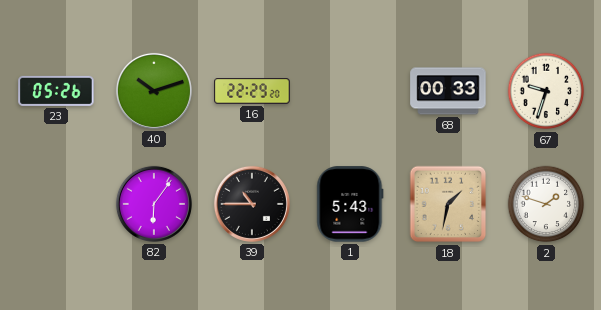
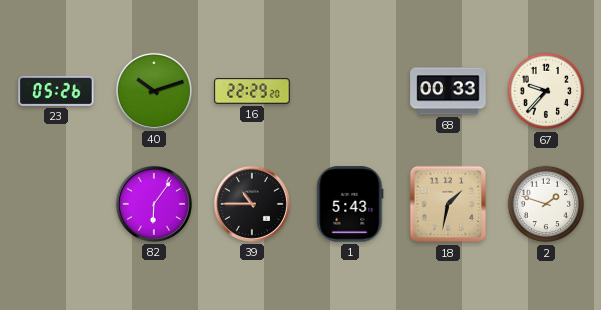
67: 9:33 -> 9:37 (546, 91)
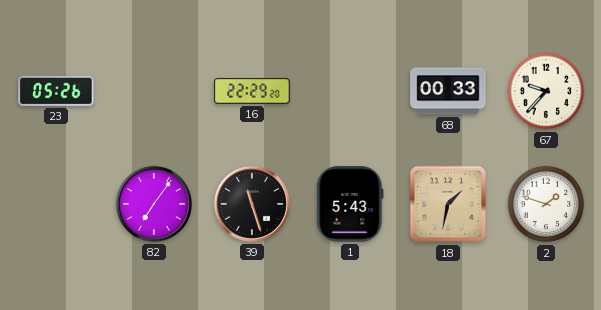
40: 10:12 -> none (154, 91)
82: 6:06 -> 7:06 (154, 204)
39: 10:45 -> 11:27 (252, 204)
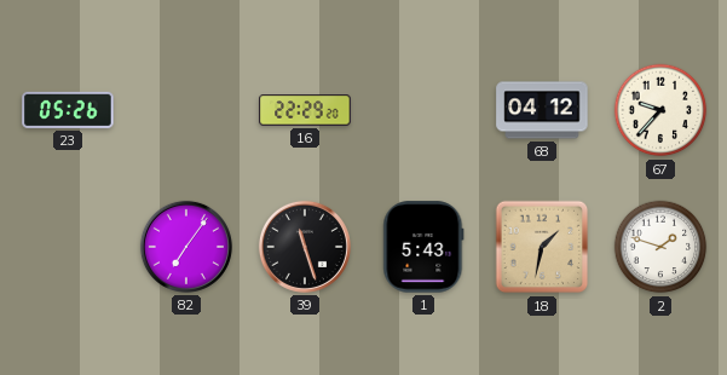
68: 00:33 -> 04:12 (542, 110)
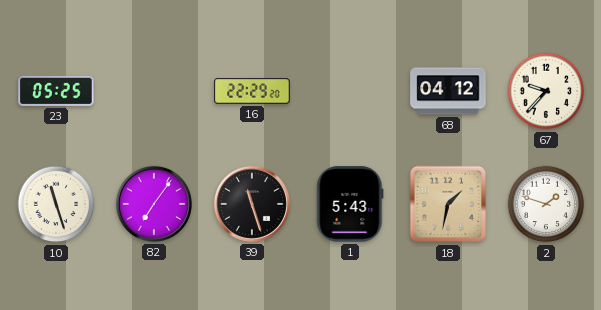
23: 05:26 -> 05:25 (56, 91)
10: none -> 11:27 (56, 204)
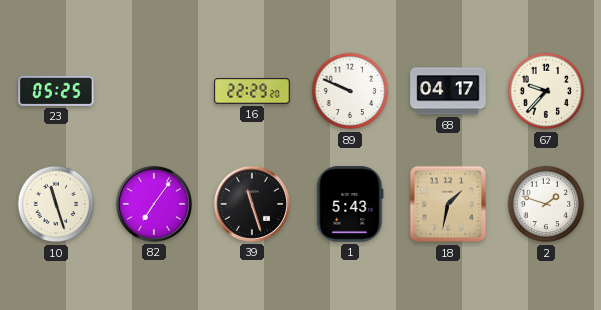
89: none -> 9:49 (350, 91)
68: 04:12 -> 04:17 (448, 91)
